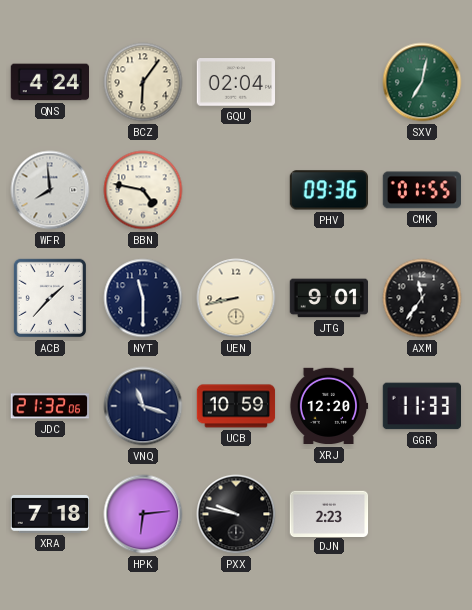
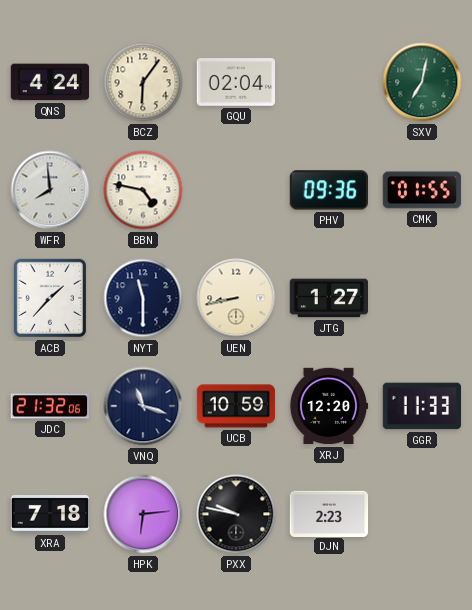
JTG: 9:01 -> 1:27 (328, 298)
AXM: 11:36 -> none (422, 298)
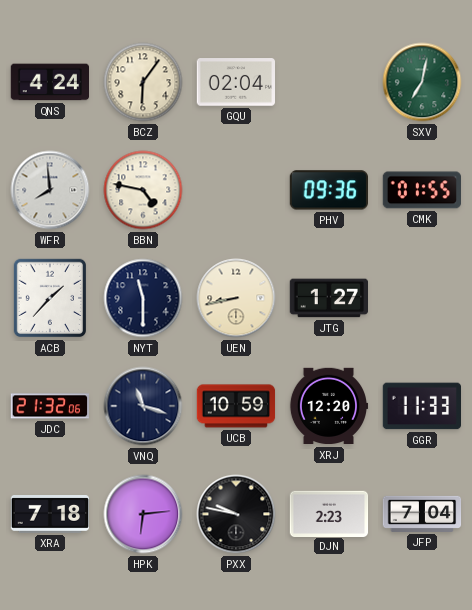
JFP: none -> 7:04 (422, 514)
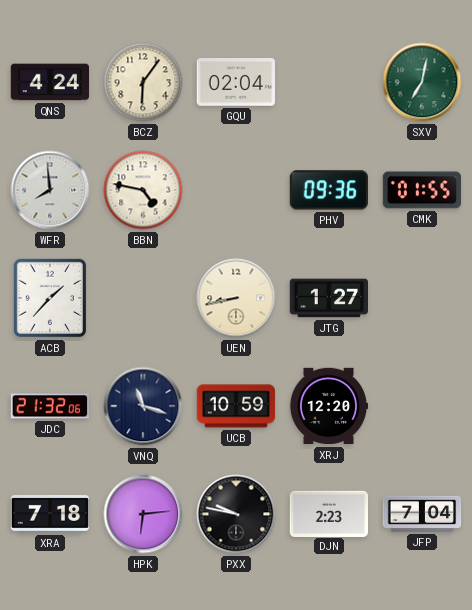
NYT: 11:30 -> none (143, 298)
GGR: 11:33 -> none (421, 406)
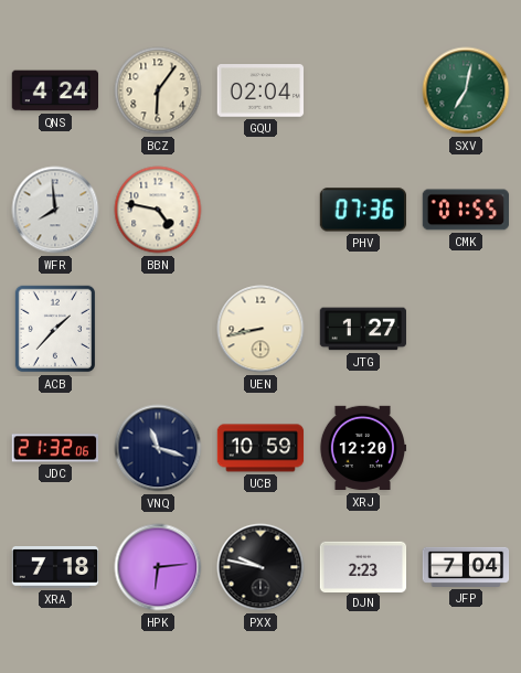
PHV: 09:36 -> 07:36 (362, 210)
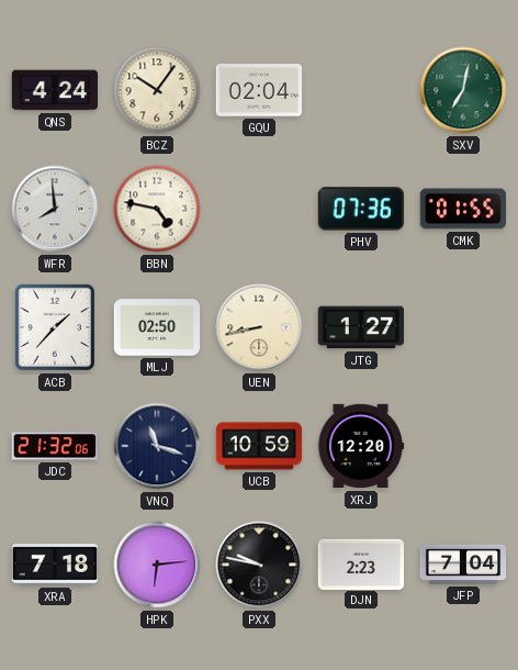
BCZ: 6:06 -> 10:06 (157, 90)
MLJ: none -> 02:50 (157, 327)
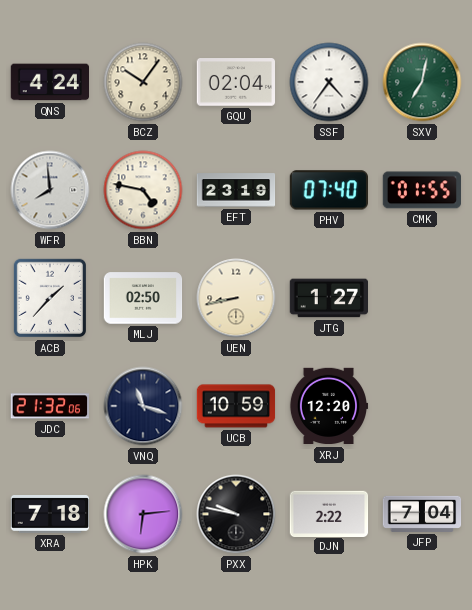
SSF: none -> 4:36 (329, 82)
EFT: none -> 23:19 (236, 190)
PHV: 07:36 -> 07:40 (328, 190)
DJN: 2:23 -> 2:22 (329, 513)
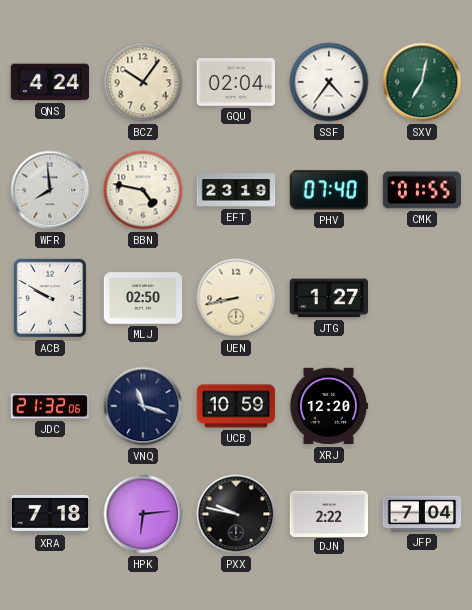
ACB: 1:37 -> 9:50 (49, 298)
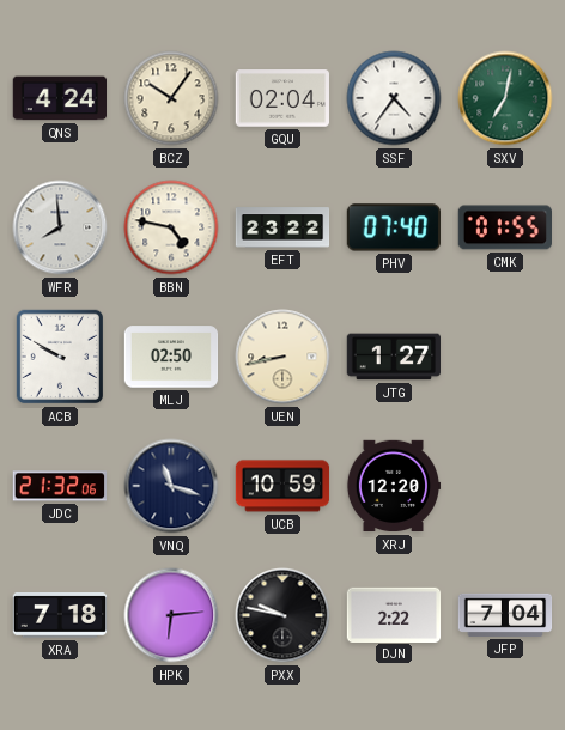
EFT: 23:19 -> 23:22 (282, 227)
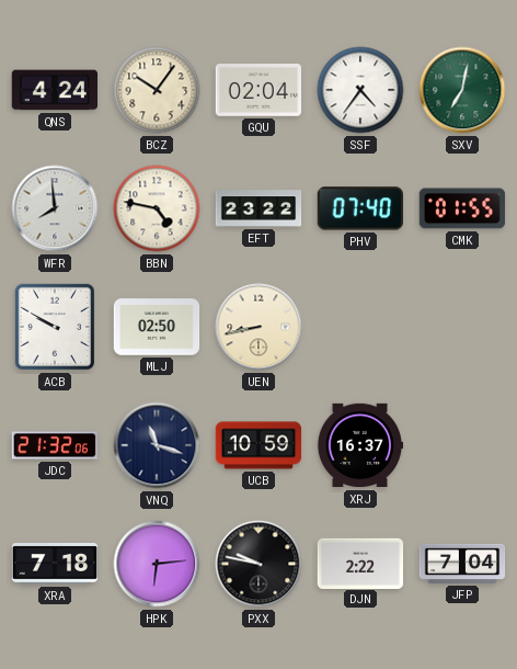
JTG: 1:27 -> none (393, 357)
XRJ: 12:20 -> 16:37 (360, 445)
